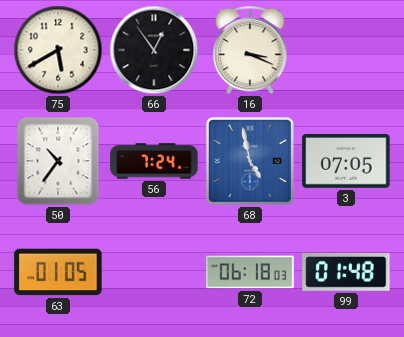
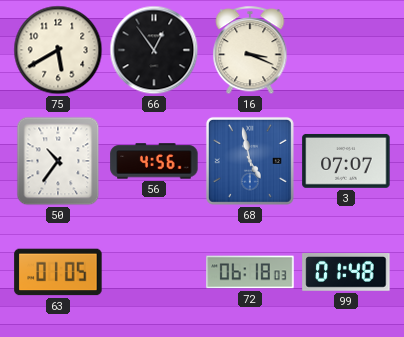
56: 7:24 -> 4:56 (154, 161)
3: 07:05 -> 07:07 (346, 161)
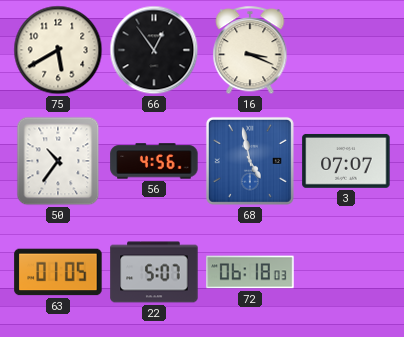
22: none -> 5:07 (154, 272)
99: 01:48 -> none (346, 273)
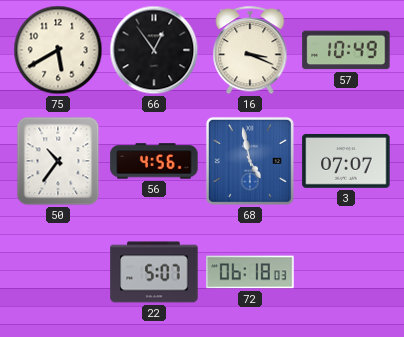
57: none -> 10:49 (346, 50)
63: 01:05 -> none (58, 272)
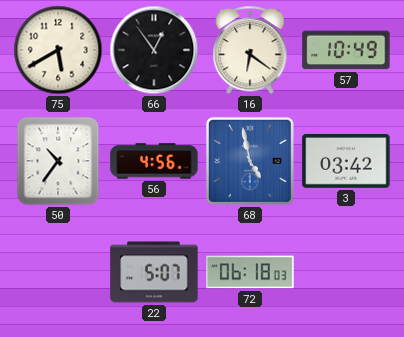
16: 3:19 -> 6:21 (250, 51)
3: 07:07 -> 03:42 (346, 161)
